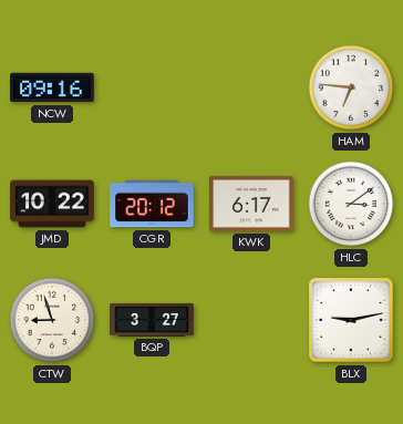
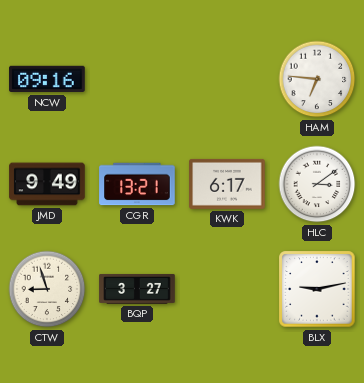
JMD: 10:22 -> 9:49 (47, 184)
CGR: 20:12 -> 13:21 (137, 184)
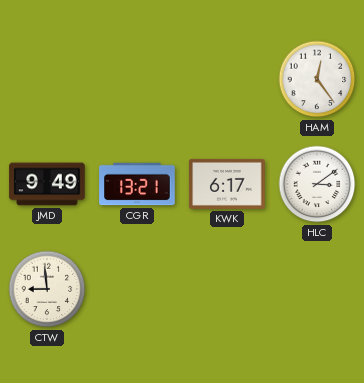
NCW: 09:16 -> none (47, 79)
HAM: 6:46 -> 12:24 (317, 79)
CTW: 8:57 -> 8:59 (47, 289)
BQP: 3:27 -> none (137, 289)
BLX: 9:13 -> none (317, 289)
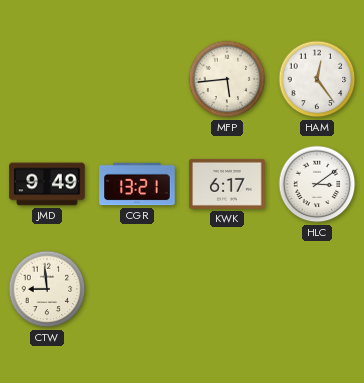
MFP: none -> 5:44 (227, 79)
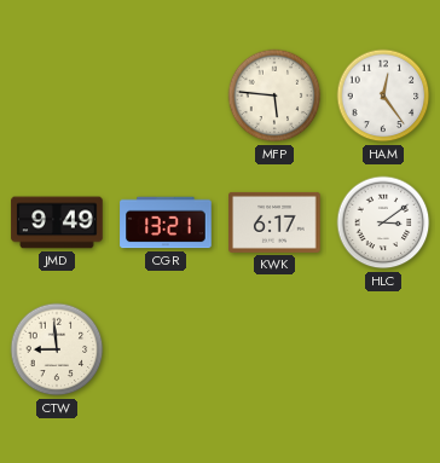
MFP: 5:44 -> 5:46 (274, 96)
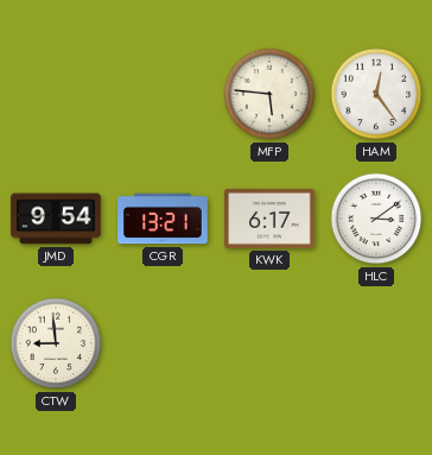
JMD: 9:49 -> 9:54 (56, 219)
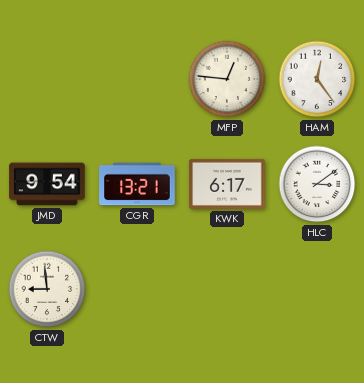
MFP: 5:46 -> 12:46 (227, 79)
